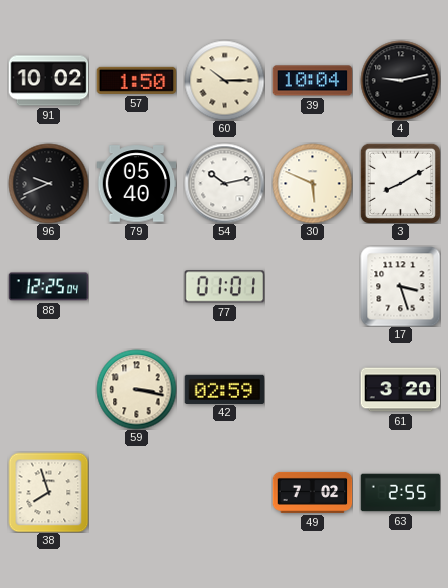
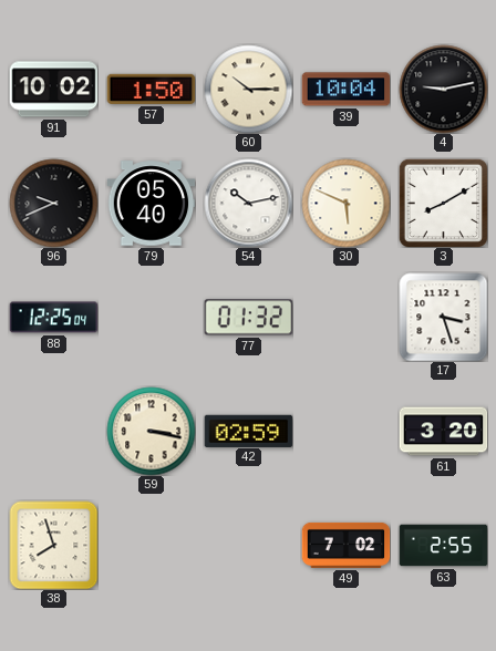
77: 01:01 -> 01:32 (248, 318)
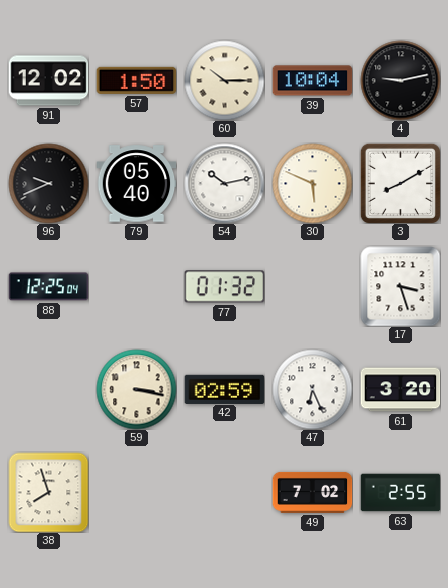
91: 10:02 -> 12:02 (48, 81)
47: none -> 6:26 (312, 389)
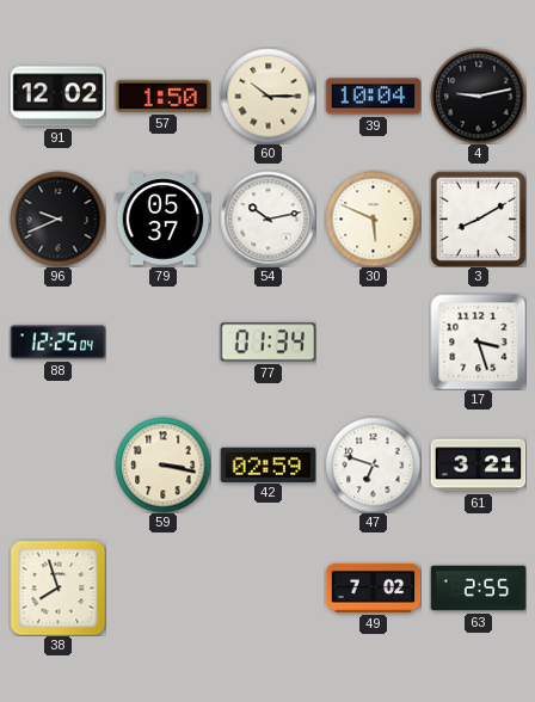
79: 05:40 -> 05:37 (162, 220)
77: 01:32 -> 01:34 (267, 343)
47: 6:26 -> 6:48 (373, 464)
61: 3:20 -> 3:21 (478, 466)
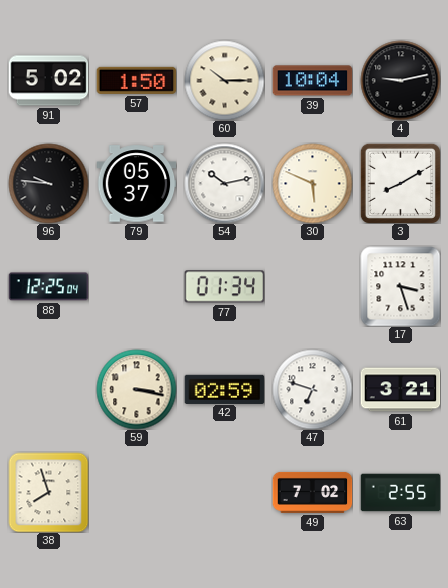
91: 12:02 -> 5:02 (48, 81)
96: 9:41 -> 9:46 (48, 183)
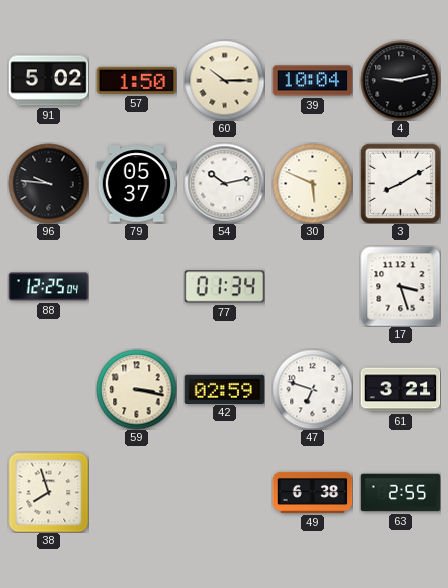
49: 7:02 -> 6:38 (312, 492)
